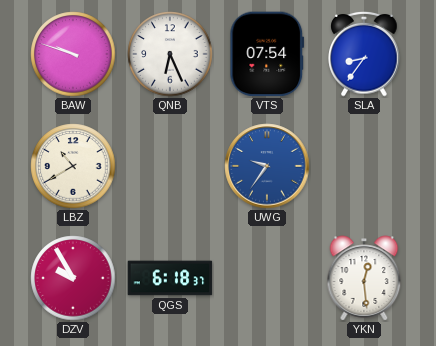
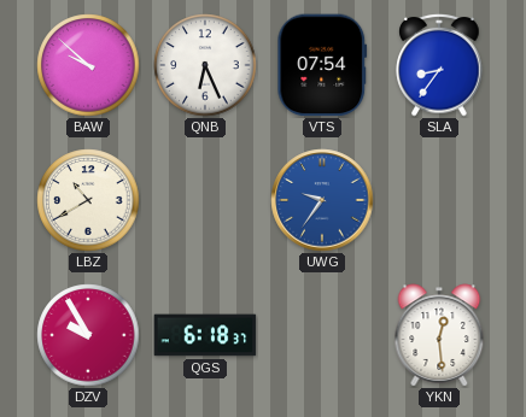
BAW: 9:48 -> 9:52 (88, 65)
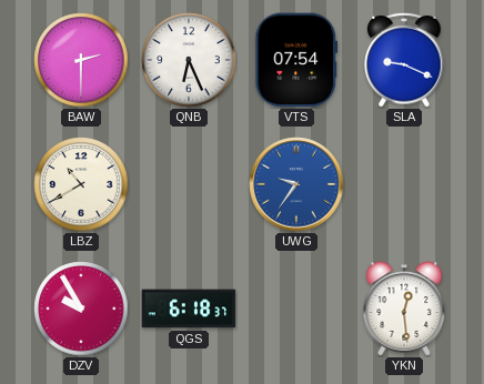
BAW: 9:52 -> 2:30 (81, 60)
SLA: 8:36 -> 9:19 (404, 60)
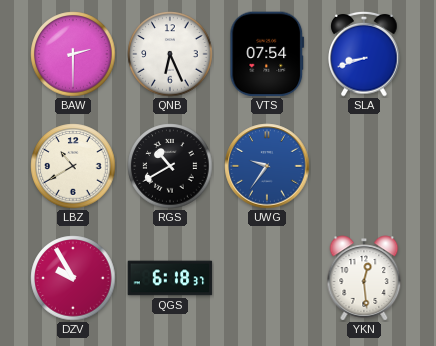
SLA: 9:19 -> 8:42 (364, 54)
RGS: none -> 10:40 (170, 166)
